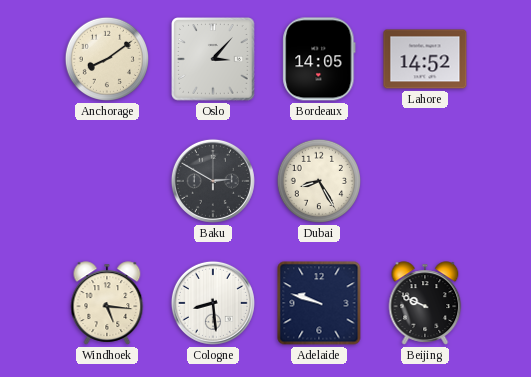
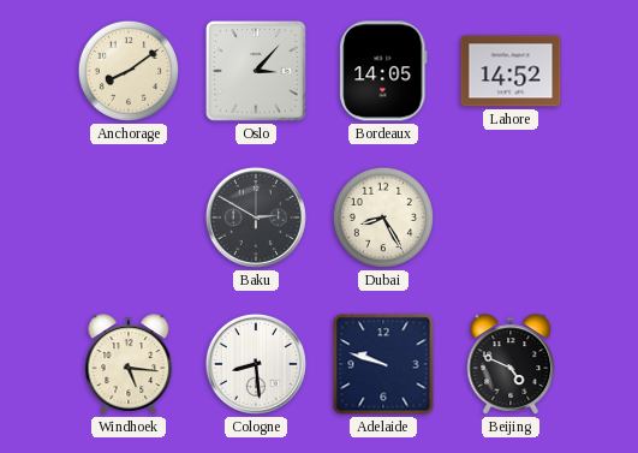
Beijing: 9:49 -> 4:49 (511, 364)
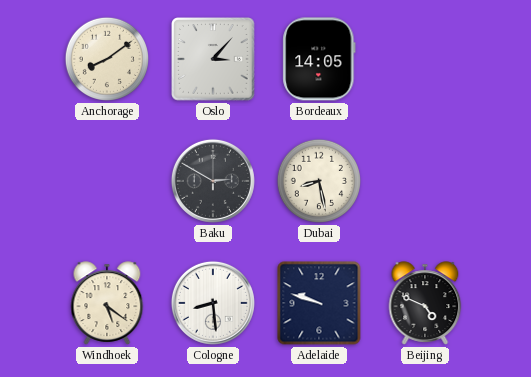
Lahore: 14:52 -> none (511, 71)
Dubai: 8:25 -> 8:28 (319, 181)
Windhoek: 5:16 -> 5:21 (107, 303)
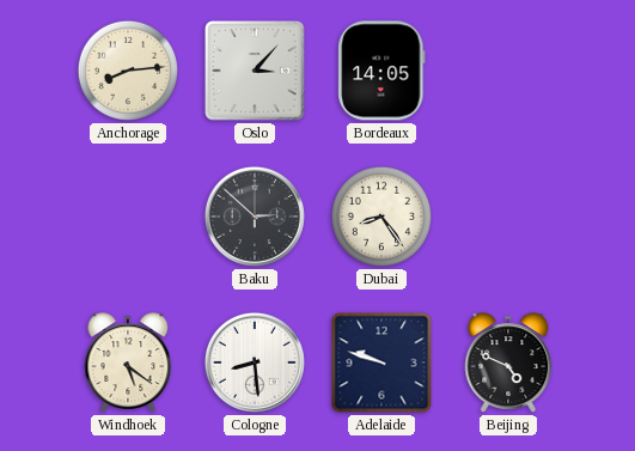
Anchorage: 8:09 -> 8:14 (128, 71)
Baku: 2:50 -> 2:52 (255, 217)
Dubai: 8:28 -> 8:24 (381, 217)
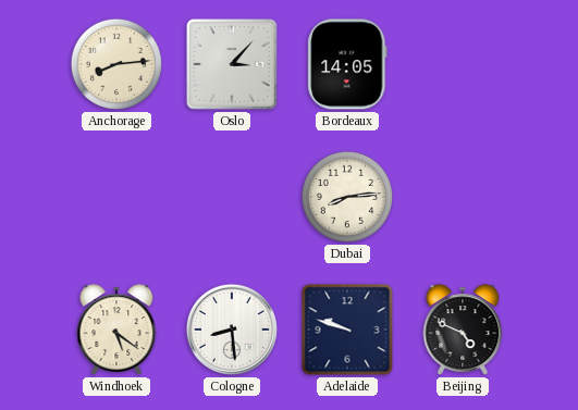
Baku: 2:52 -> none (255, 217)
Dubai: 8:24 -> 8:14 (347, 197)
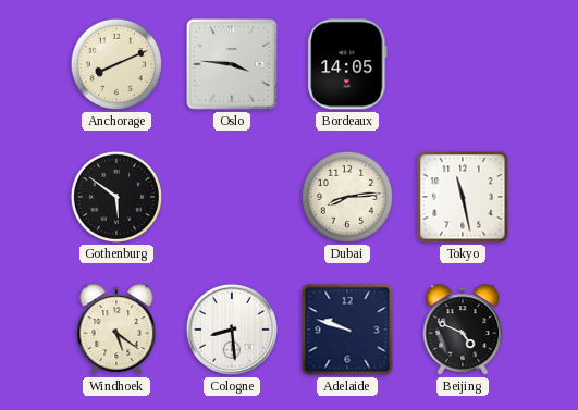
Anchorage: 8:14 -> 8:11 (116, 64)
Oslo: 3:07 -> 3:46 (232, 64)
Gothenburg: none -> 5:51 (116, 197)
Tokyo: none -> 11:28 (463, 197)
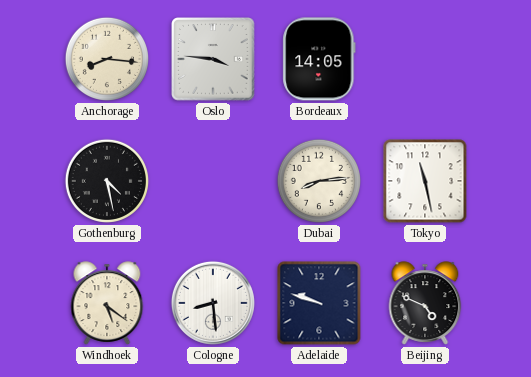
Anchorage: 8:11 -> 8:16 (107, 59)
Gothenburg: 5:51 -> 4:28 (107, 181)
